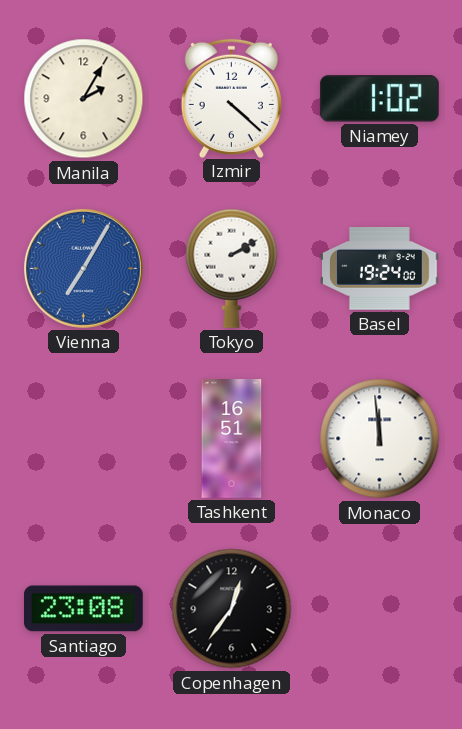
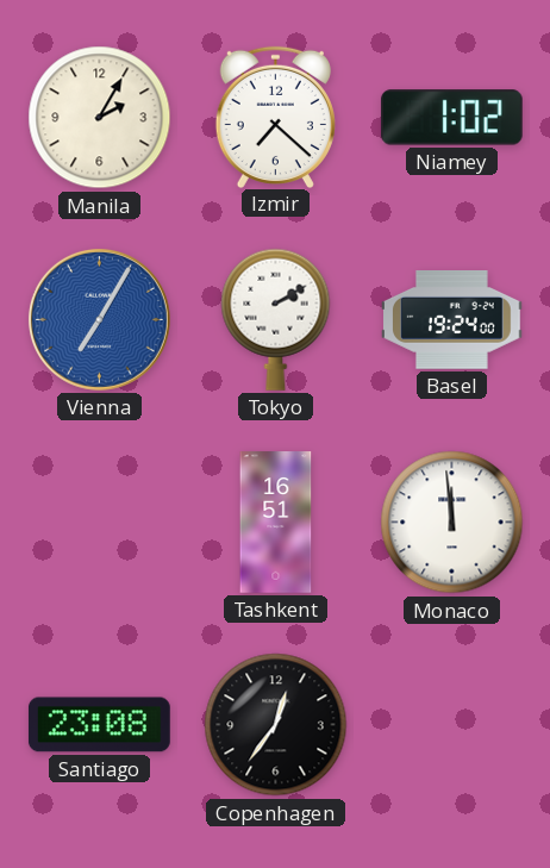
Izmir: 4:22 -> 7:22 (275, 117)
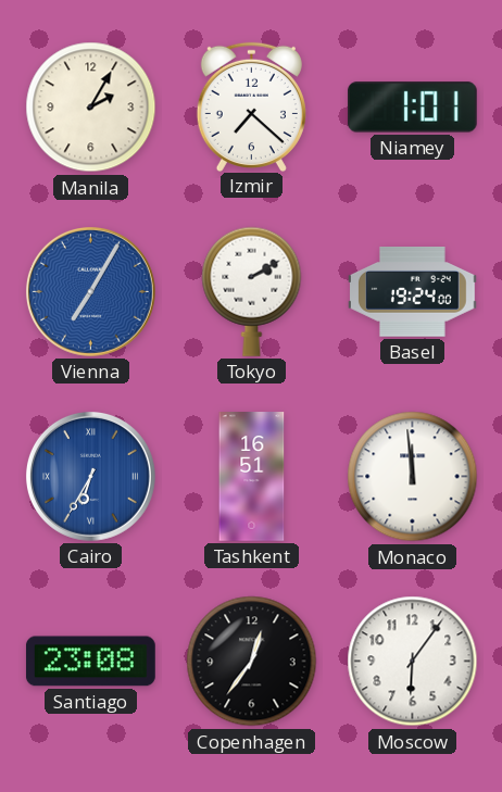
Niamey: 1:02 -> 1:01 (412, 108)
Cairo: none -> 6:35 (90, 476)
Moscow: none -> 6:06 (413, 662)
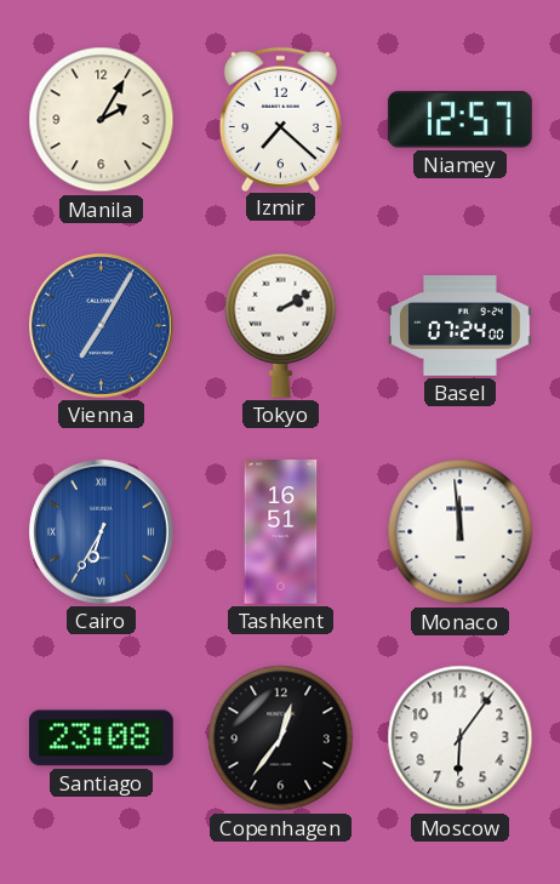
Niamey: 1:01 -> 12:57 (459, 120)
Basel: 19:24 -> 07:24 (461, 326)
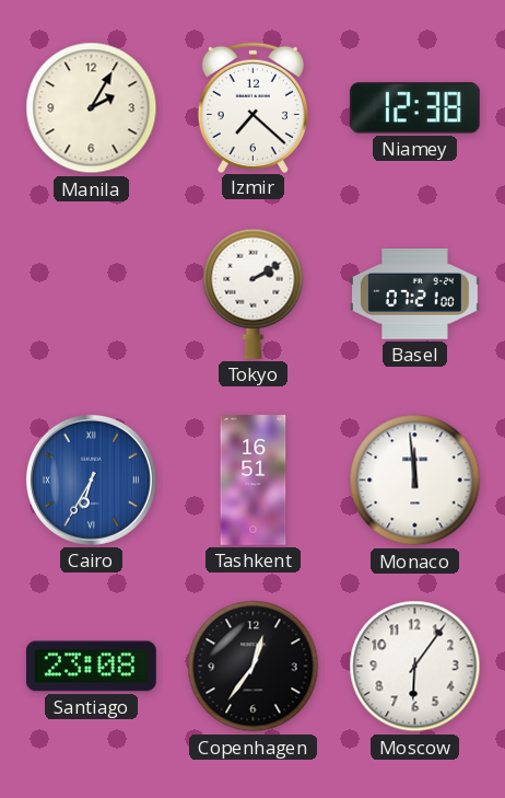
Niamey: 12:57 -> 12:38 (414, 108)
Vienna: 7:05 -> none (101, 325)
Basel: 07:24 -> 07:21 (415, 294)
